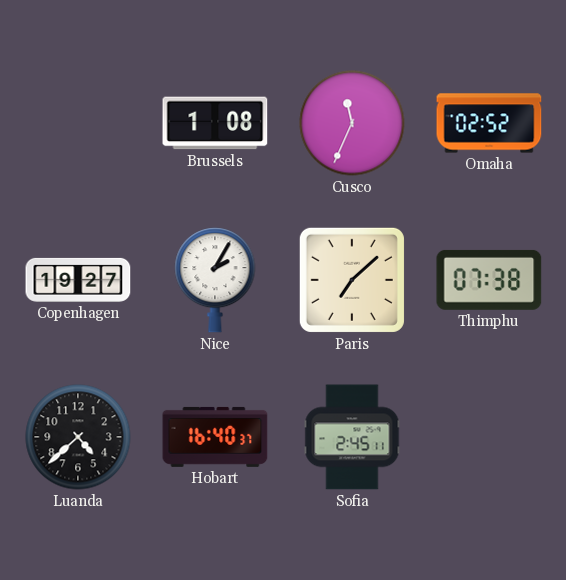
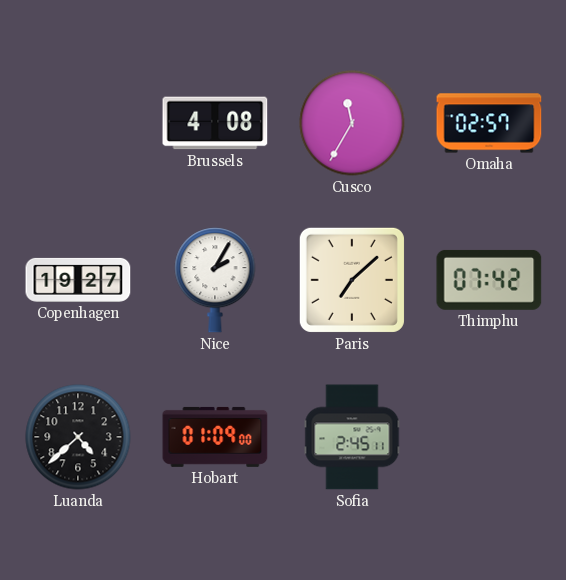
Brussels: 1:08 -> 4:08 (215, 123)
Cusco: 11:34 -> 11:35 (352, 123)
Omaha: 02:52 -> 02:57 (489, 123)
Thimphu: 07:38 -> 07:42 (489, 280)
Hobart: 16:40 -> 01:09 (215, 437)
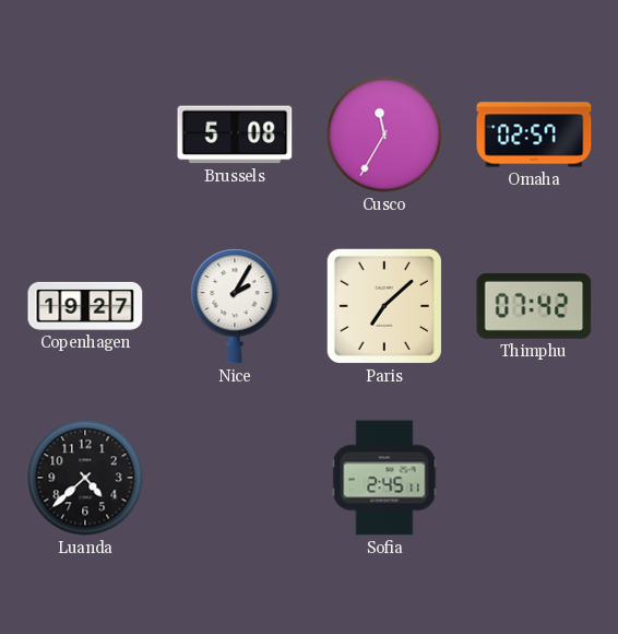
Brussels: 4:08 -> 5:08 (235, 134)
Hobart: 01:09 -> none (215, 437)
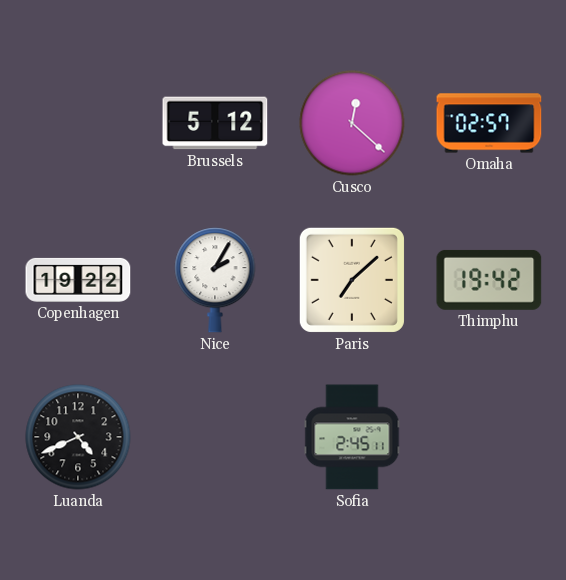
Brussels: 5:08 -> 5:12 (215, 123)
Cusco: 11:35 -> 12:22 (352, 123)
Copenhagen: 19:27 -> 19:22 (78, 280)
Thimphu: 07:42 -> 19:42 (489, 280)
Luanda: 4:38 -> 4:41 (78, 437)
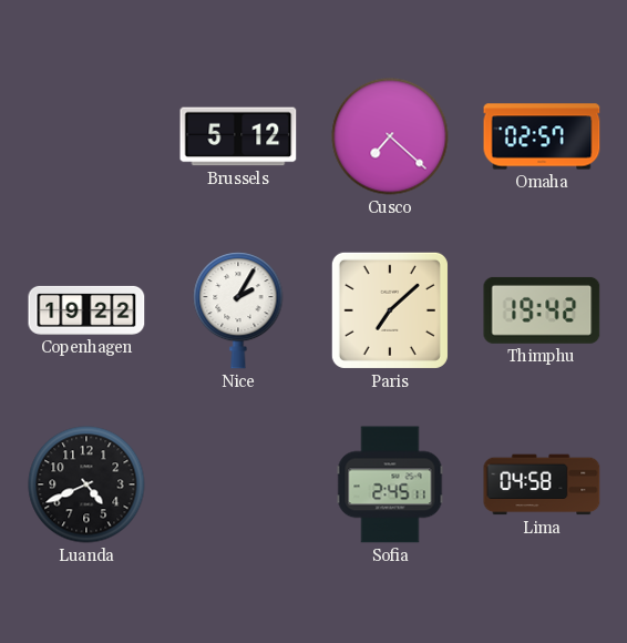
Cusco: 12:22 -> 7:22 (390, 136)
Lima: none -> 04:58 (542, 484)
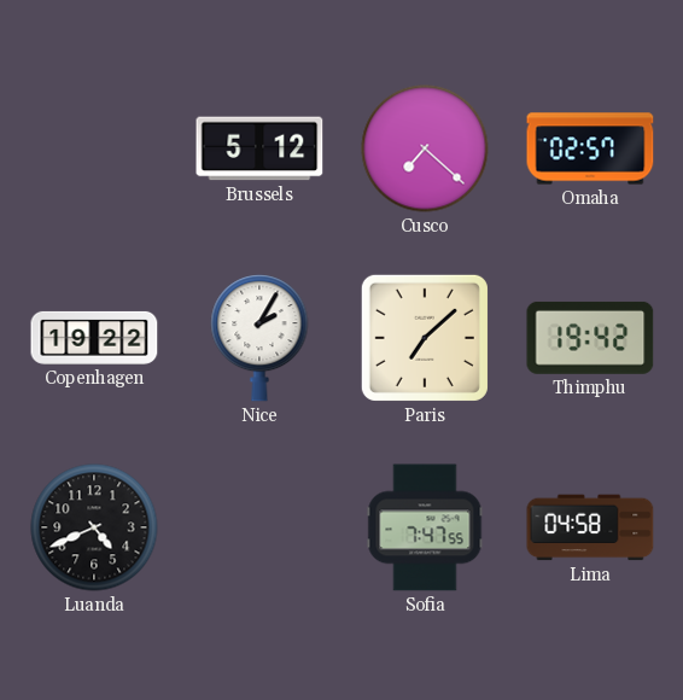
Sofia: 2:45 -> 7:47 (425, 527)
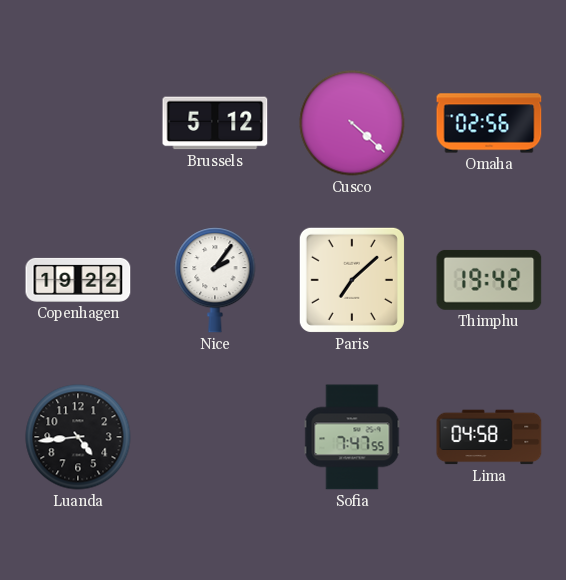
Cusco: 7:22 -> 4:22 (352, 123)
Omaha: 02:57 -> 02:56 (489, 123)
Nice: 2:05 -> 2:06 (215, 280)
Luanda: 4:41 -> 4:44 (78, 437)
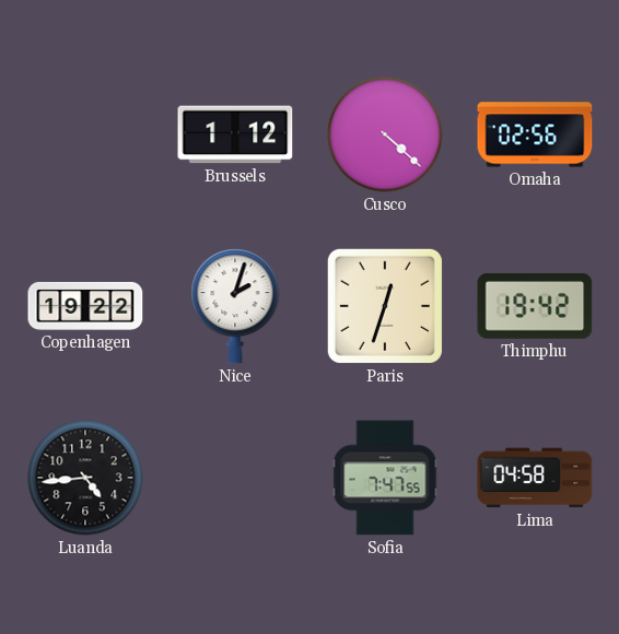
Brussels: 5:12 -> 1:12 (235, 134)
Nice: 2:06 -> 2:03 (235, 306)
Paris: 7:08 -> 12:33 (385, 306)
